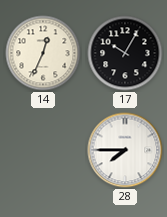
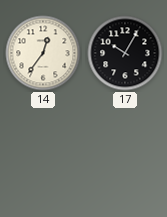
14: 12:34 -> 12:36 (43, 53)
28: 7:45 -> none (125, 150)
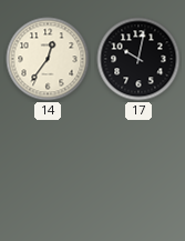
17: 10:05 -> 10:02 (138, 59)
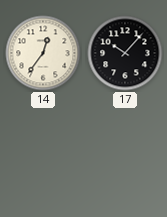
17: 10:02 -> 10:07 (125, 53)
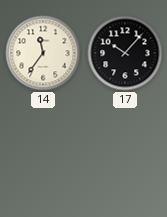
14: 12:36 -> 11:36 (43, 53)
